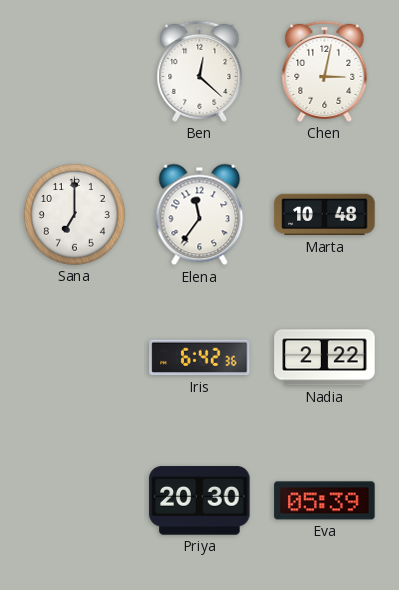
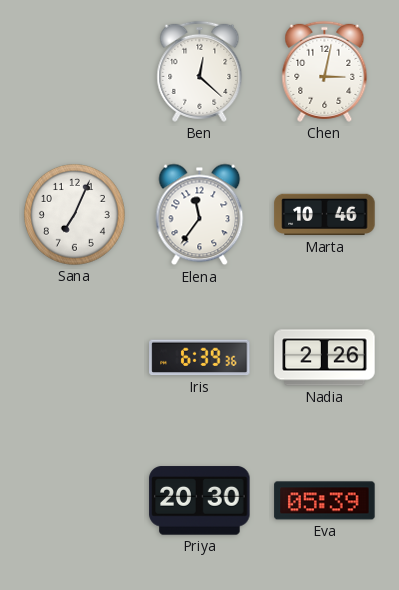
Sana: 7:00 -> 7:04 (75, 215)
Marta: 10:48 -> 10:46 (325, 215)
Iris: 6:42 -> 6:39 (200, 358)
Nadia: 2:22 -> 2:26 (325, 358)
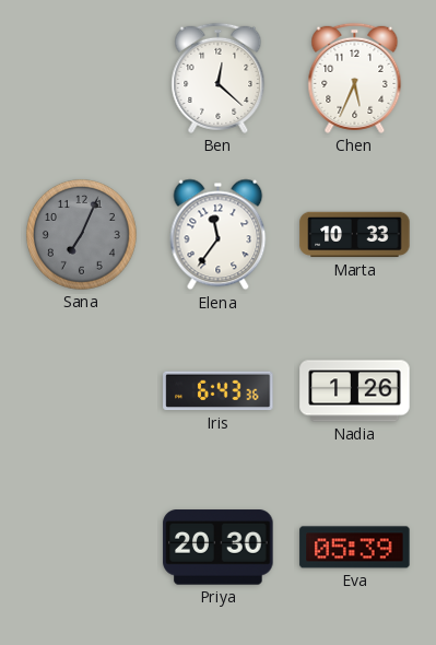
Chen: 3:02 -> 5:34 (355, 78)
Sana dial: white -> grey (82, 235)
Marta: 10:46 -> 10:33 (355, 235)
Iris: 6:39 -> 6:43 (219, 391)
Nadia: 2:26 -> 1:26 (355, 391)
